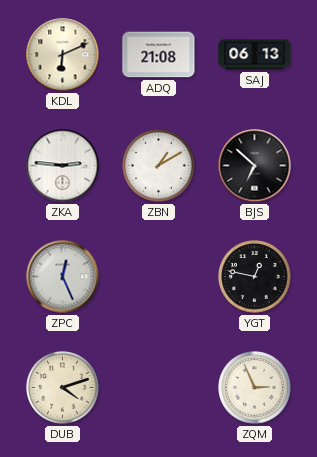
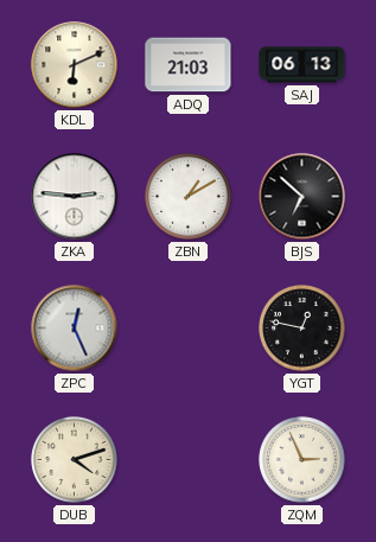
ADQ: 21:08 -> 21:03 (189, 65)
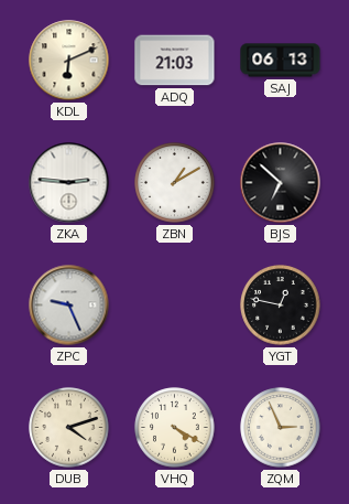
ZPC: 12:26 -> 9:26 (69, 305)
VHQ: none -> 4:20 (175, 428)
